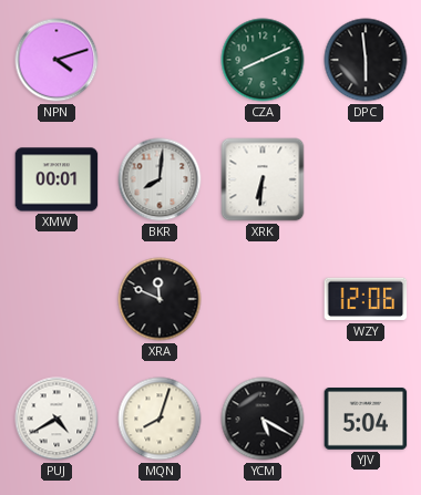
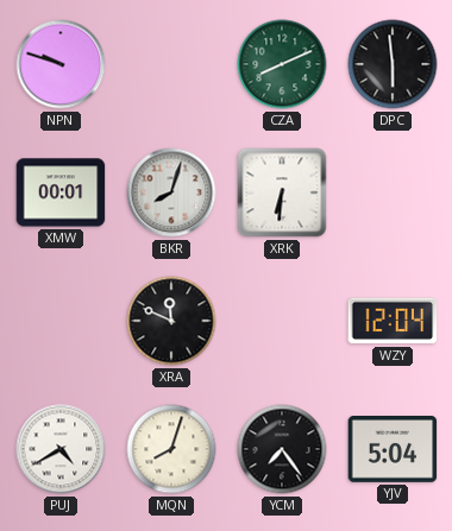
NPN: 4:12 -> 9:48 (61, 64)
BKR: 8:01 -> 8:03 (171, 192)
WZY: 12:06 -> 12:04 (393, 321)
YCM: 5:20 -> 7:24 (282, 449)
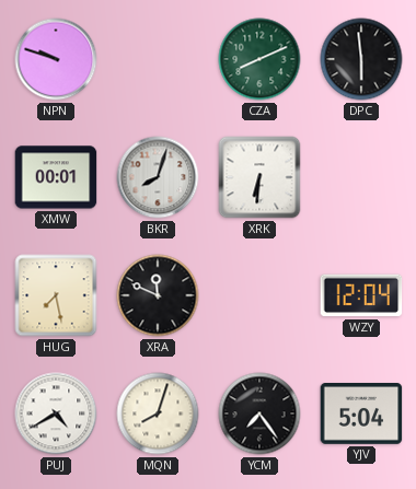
HUG: none -> 7:28 (56, 295)
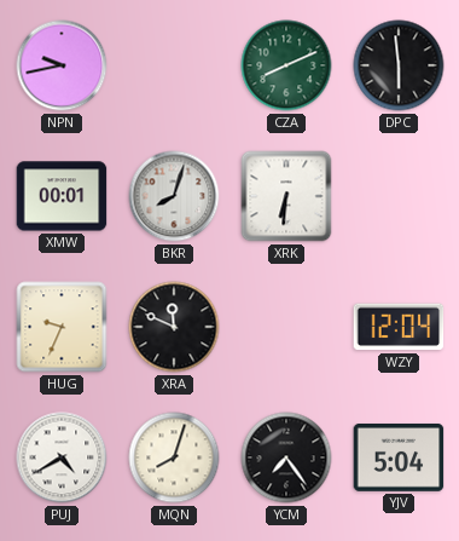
NPN: 9:48 -> 9:43 (62, 65)
HUG: 7:28 -> 9:34 (62, 327)
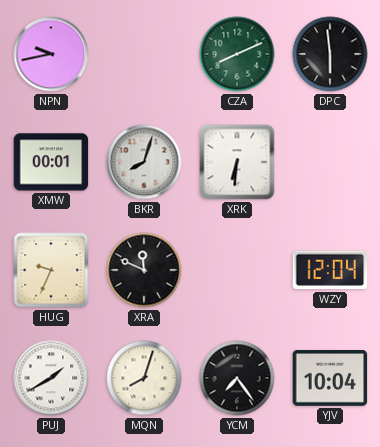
PUJ: 4:40 -> 1:40 (51, 378)
YJV: 5:04 -> 10:04 (330, 379)
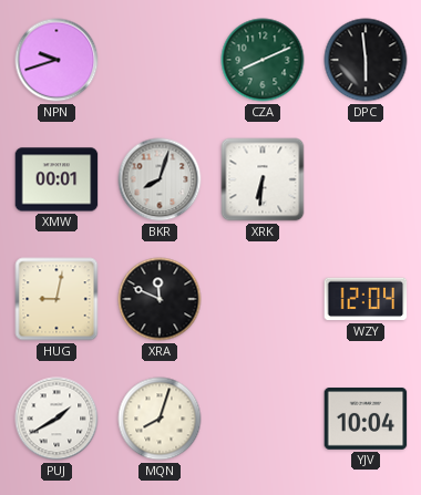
NPN: 9:43 -> 9:42 (57, 60)
HUG: 9:34 -> 9:02 (57, 299)
YCM: 7:24 -> none (237, 378)
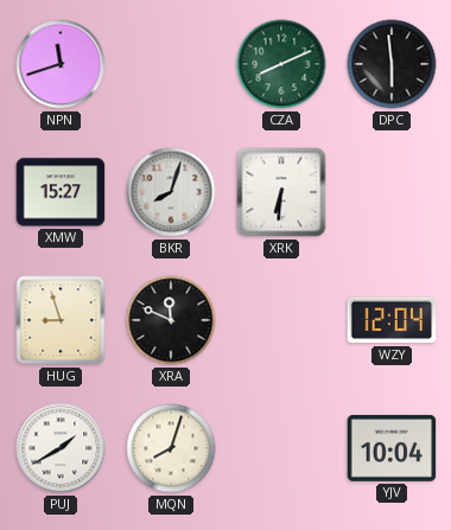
NPN: 9:42 -> 11:42 (61, 64)
XMW: 00:01 -> 15:27 (61, 192)
HUG: 9:02 -> 8:57 (61, 320)
